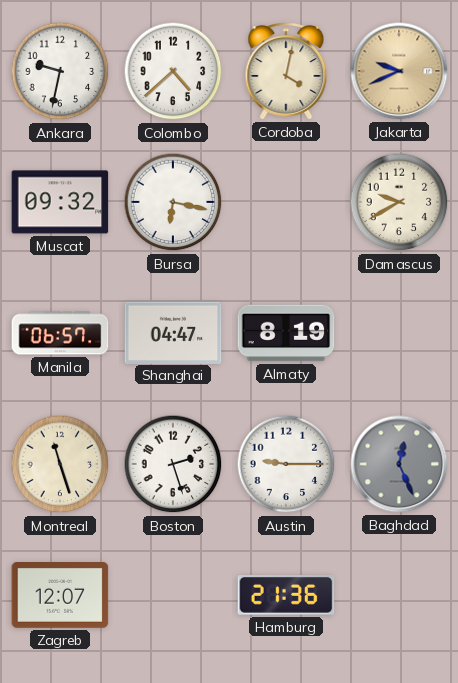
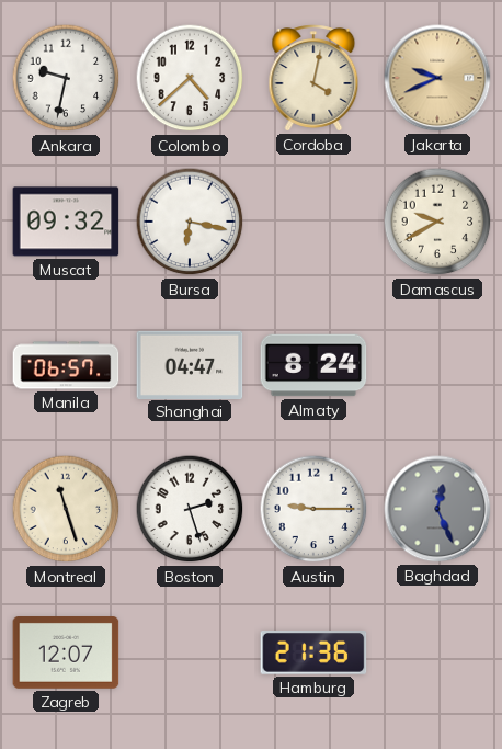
Almaty: 8:19 -> 8:24 (313, 365)
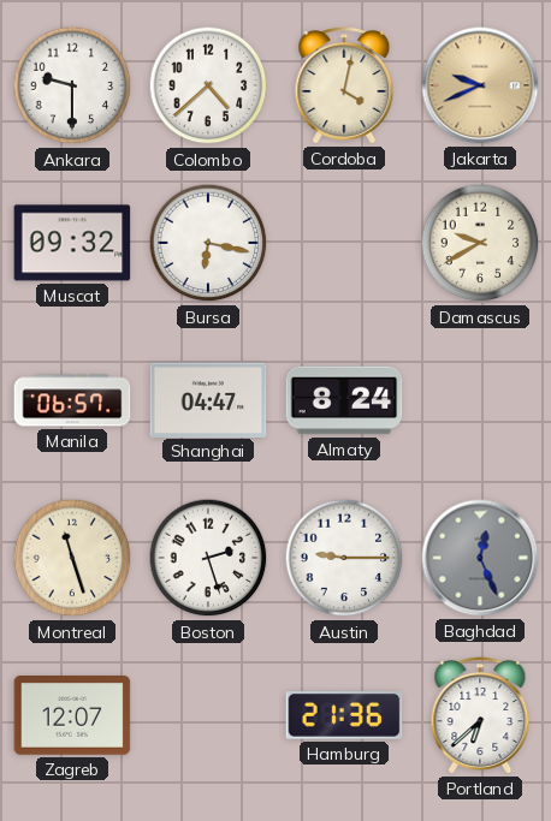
Ankara: 9:32 -> 9:30 (72, 85)
Portland: none -> 6:38 (480, 715)
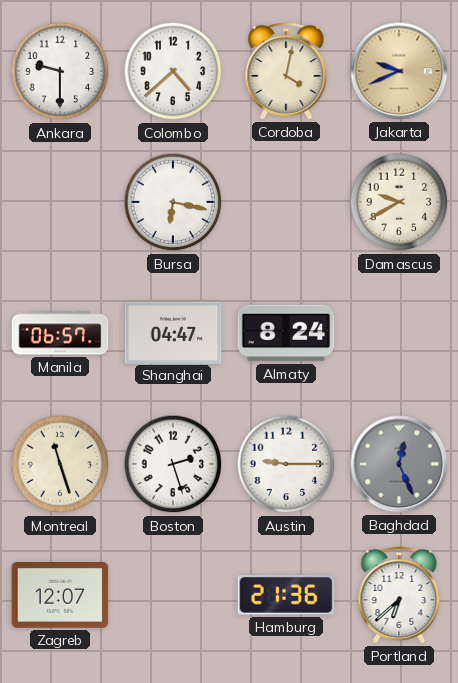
Muscat: 09:32 -> none (72, 243)
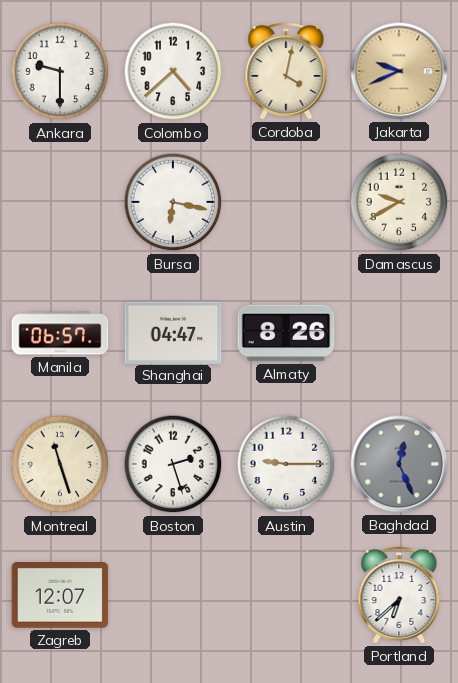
Almaty: 8:24 -> 8:26 (286, 333)
Hamburg: 21:36 -> none (286, 596)
